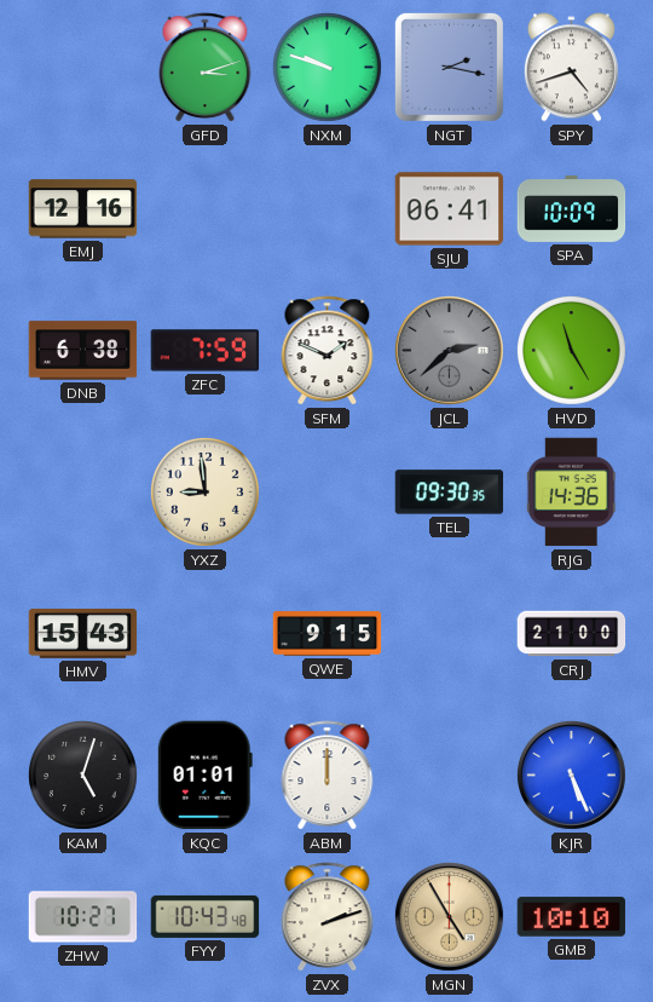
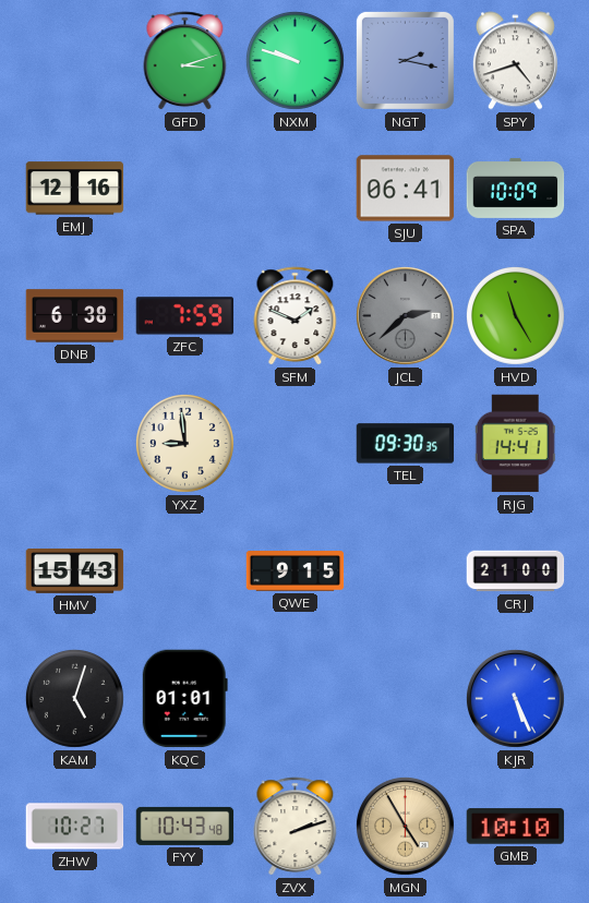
RJG: 14:36 -> 14:41 (515, 444)
ABM: 12:00 -> none (328, 776)
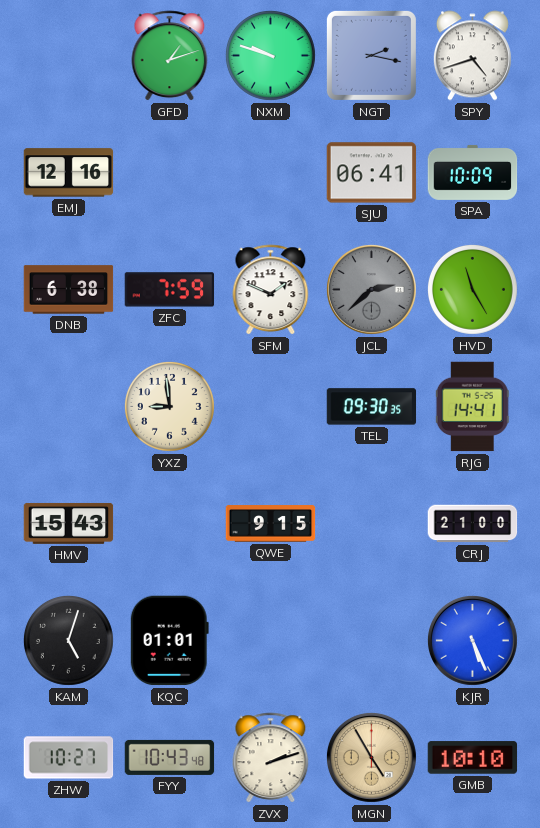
GFD: 3:12 -> 1:12 (170, 56)
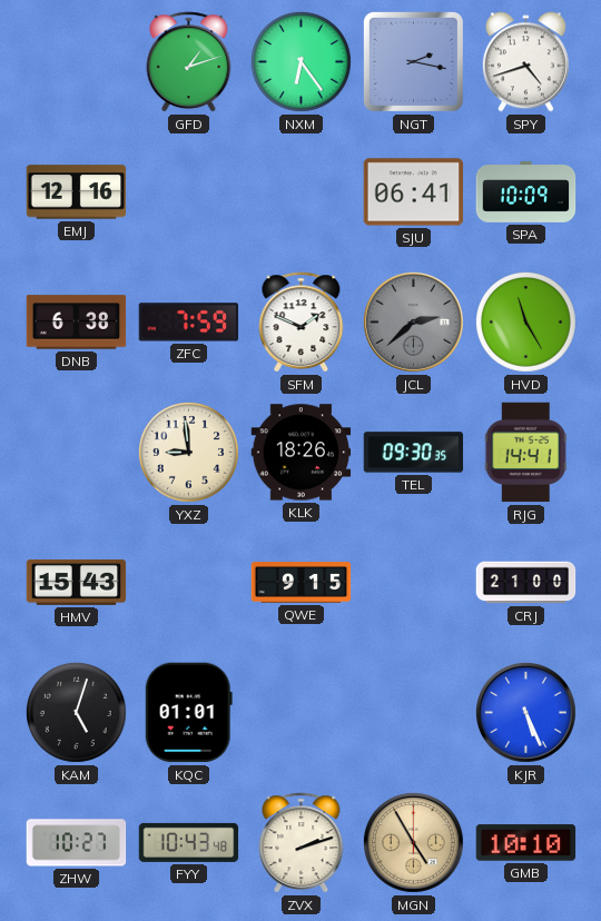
NXM: 9:48 -> 6:24 (300, 61)
KLK: none -> 18:26 (302, 453)
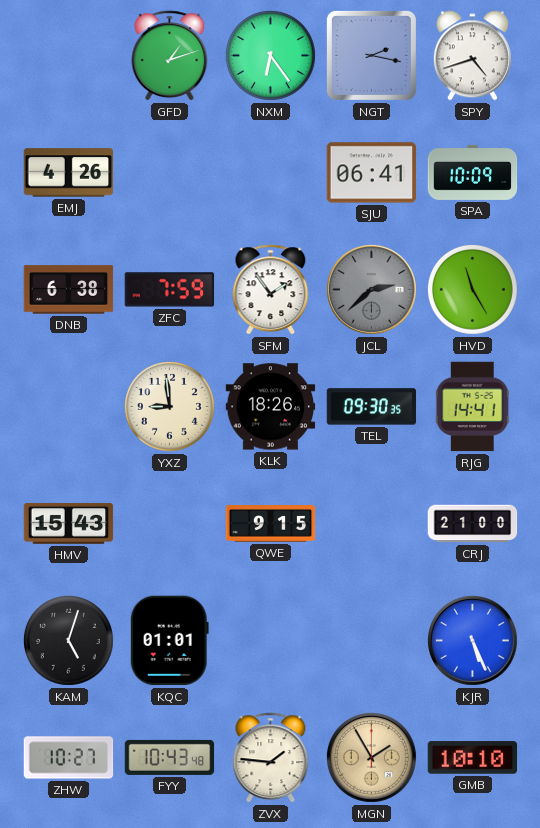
EMJ: 12:16 -> 4:26 (69, 173)
SFM: 1:49 -> 1:54 (271, 290)
ZVX: 2:12 -> 1:46 (271, 758)
MGN: 4:55 -> 1:55 (371, 757)
